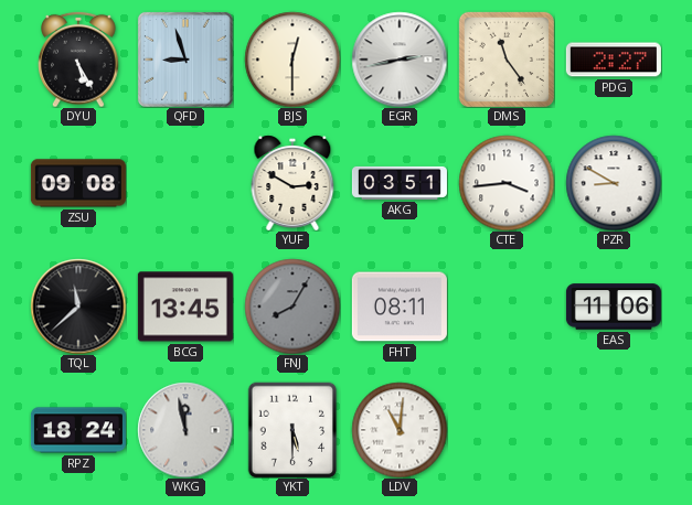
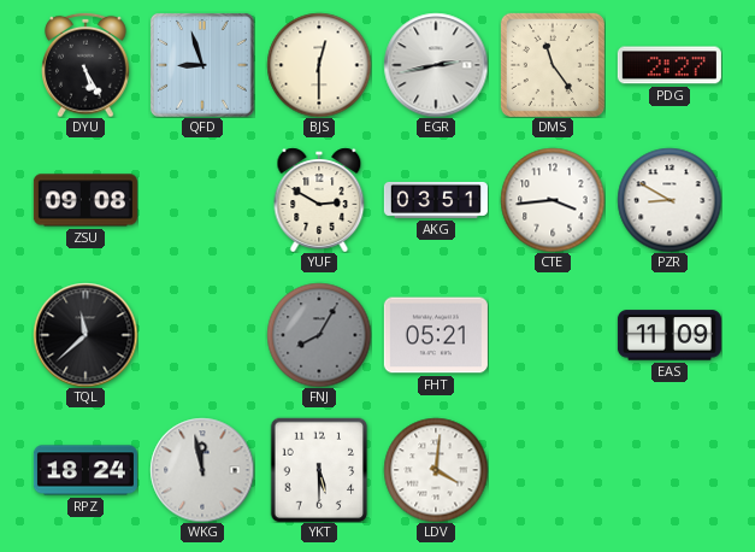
BCG: 13:45 -> none (185, 307)
FHT: 08:11 -> 05:21 (436, 335)
EAS: 11:06 -> 11:09 (670, 335)
LDV: 11:01 -> 4:01 (436, 470)
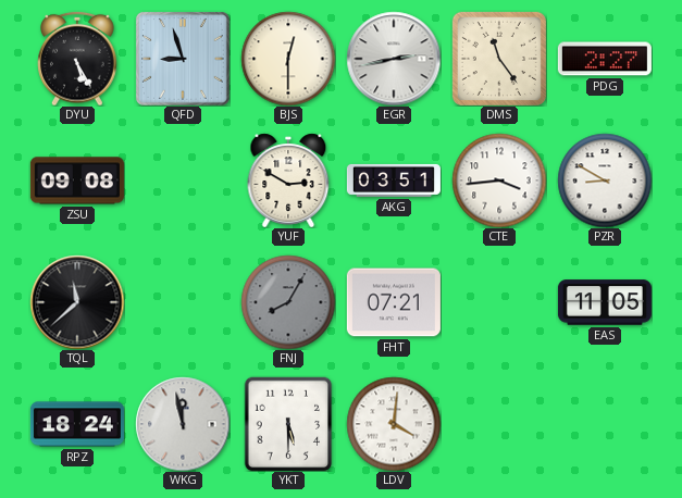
FHT: 05:21 -> 07:21 (394, 302)
EAS: 11:09 -> 11:05 (605, 302)
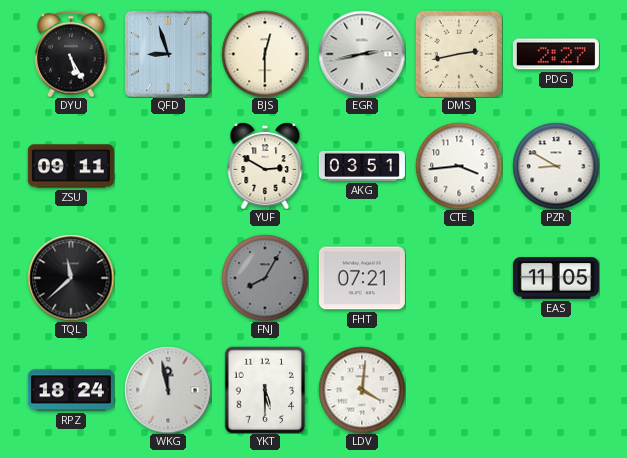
DMS: 11:24 -> 2:43 (459, 54)
ZSU: 09:08 -> 09:11 (71, 166)
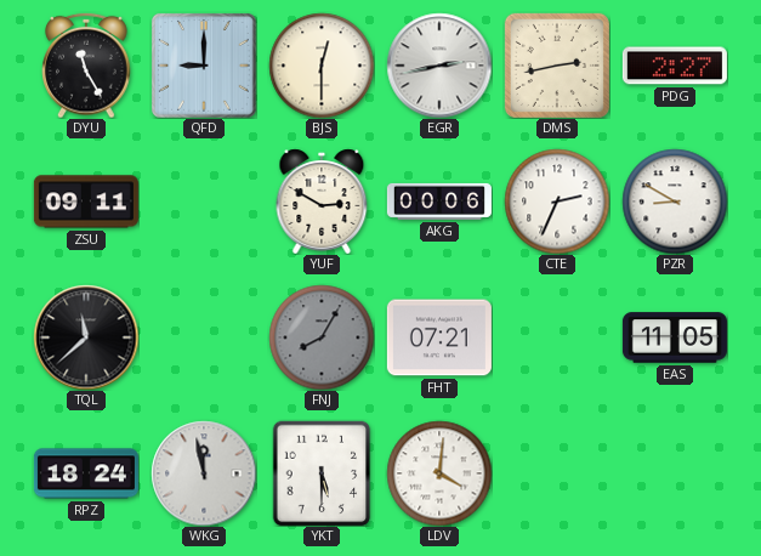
DYU: 5:25 -> 11:25 (86, 66)
QFD: 8:57 -> 9:00 (204, 66)
AKG: 03:51 -> 00:06 (439, 202)
CTE: 3:44 -> 2:34 (557, 202)
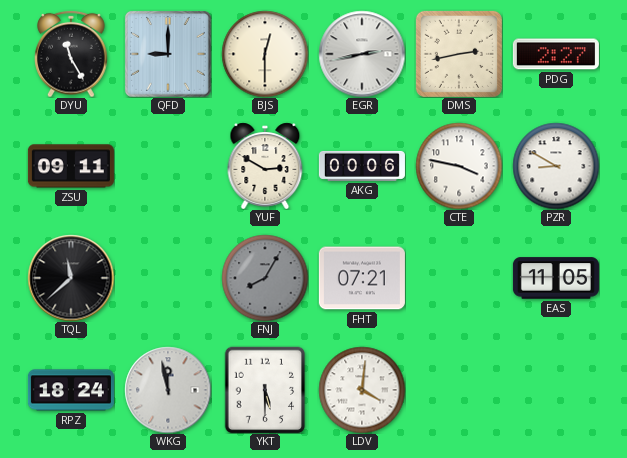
CTE: 2:34 -> 3:47 (459, 166)
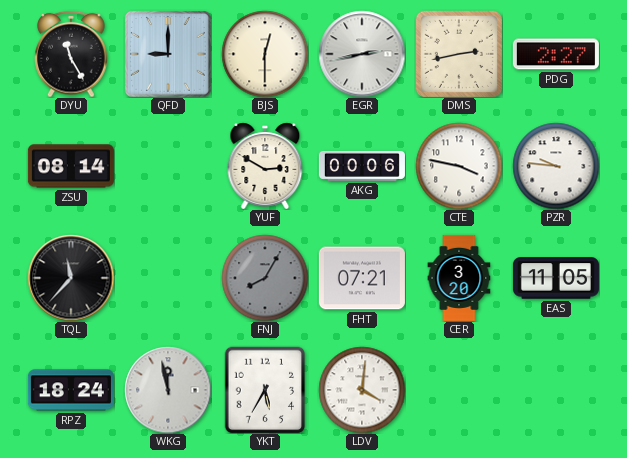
ZSU: 09:11 -> 08:14 (71, 166)
PZR: 8:50 -> 9:46 (556, 166)
TQL: 11:38 -> 11:37 (71, 278)
CER: none -> 3:20 (459, 278)
YKT: 5:30 -> 5:35 (265, 390)
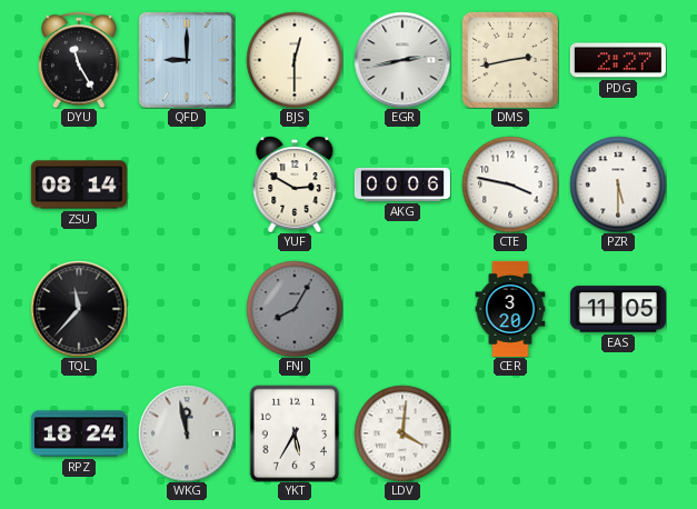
PZR: 9:46 -> 5:30 (618, 184)
FHT: 07:21 -> none (362, 278)
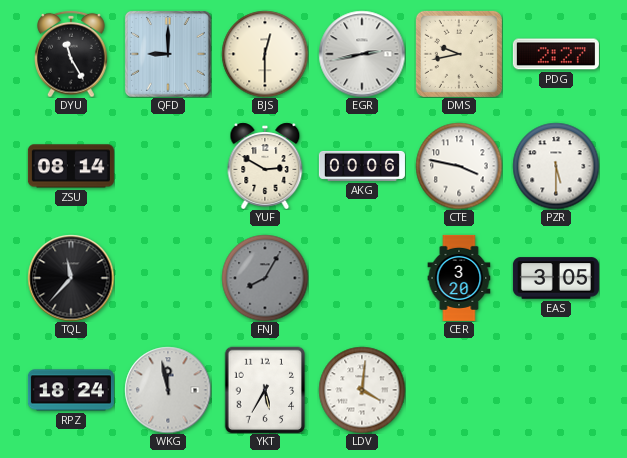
DMS: 2:43 -> 9:43 (459, 54)
EAS: 11:05 -> 3:05 (556, 278)
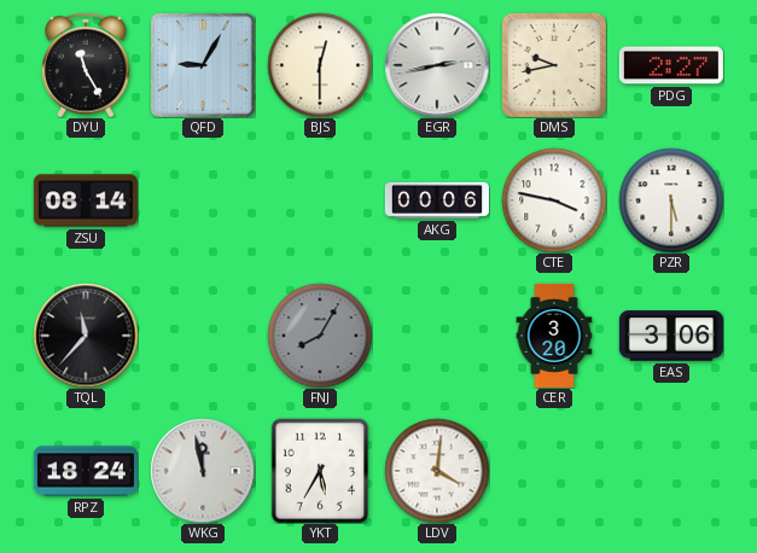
QFD: 9:00 -> 9:05 (203, 65)
YUF: 2:50 -> none (265, 166)
EAS: 3:05 -> 3:06 (671, 336)
